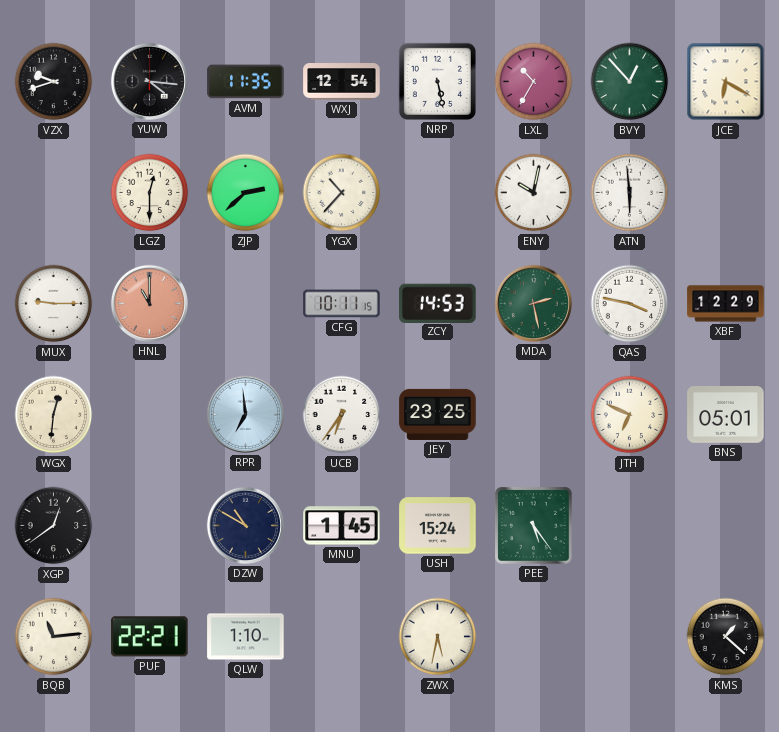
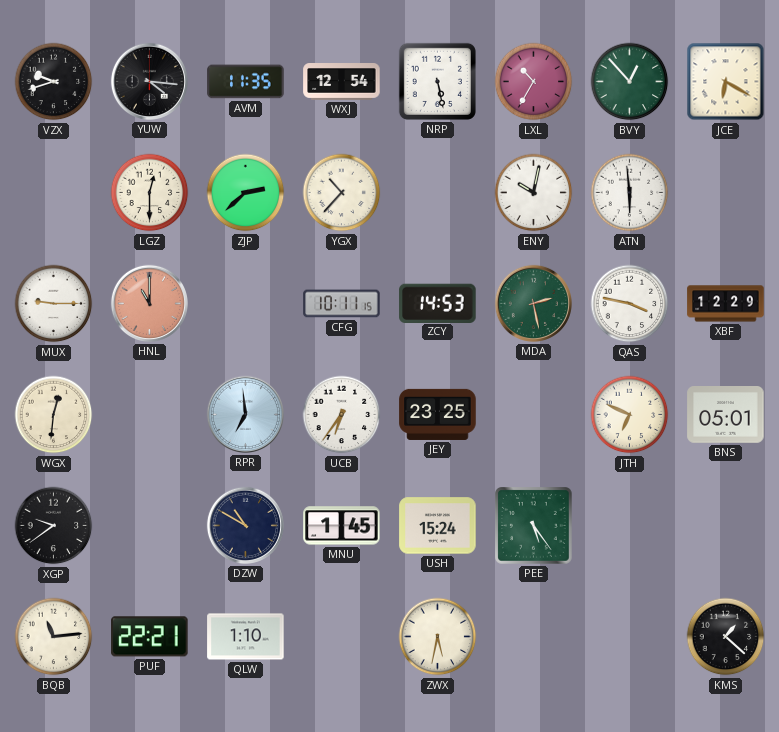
XGP: 12:39 -> 9:39 (54, 526)
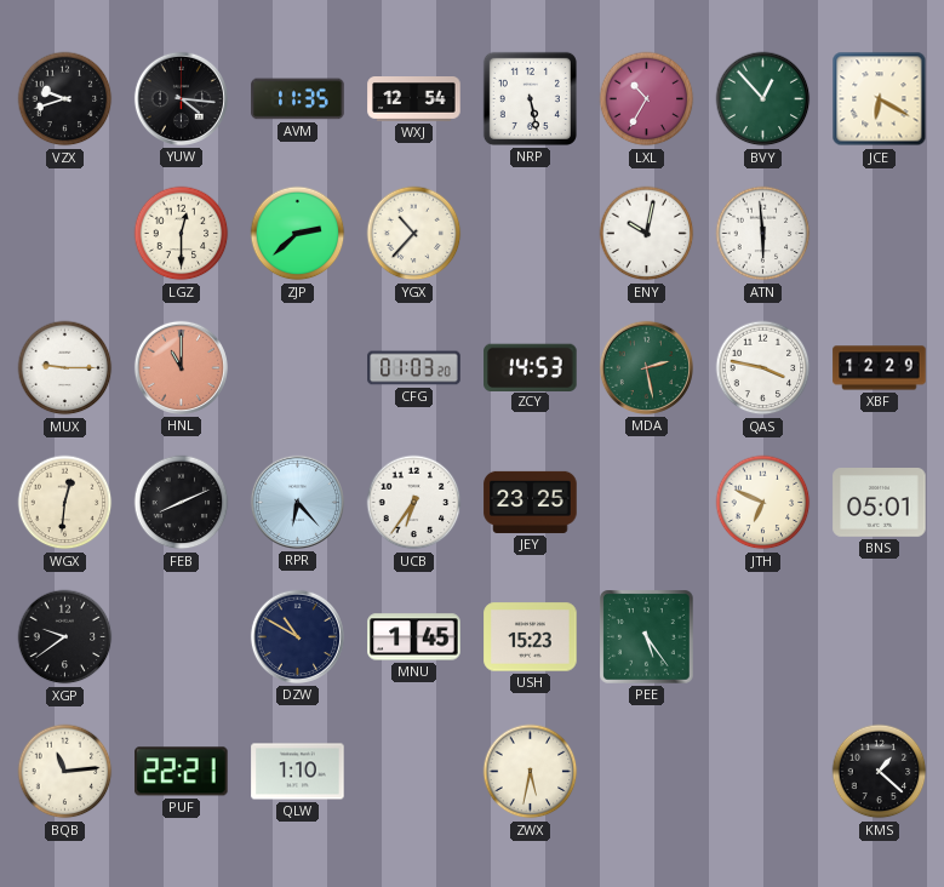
CFG: 10:11 -> 01:03 (414, 368)
FEB: none -> 8:11 (182, 503)
RPR: 6:59 -> 6:23 (297, 502)
USH: 15:24 -> 15:23 (531, 637)
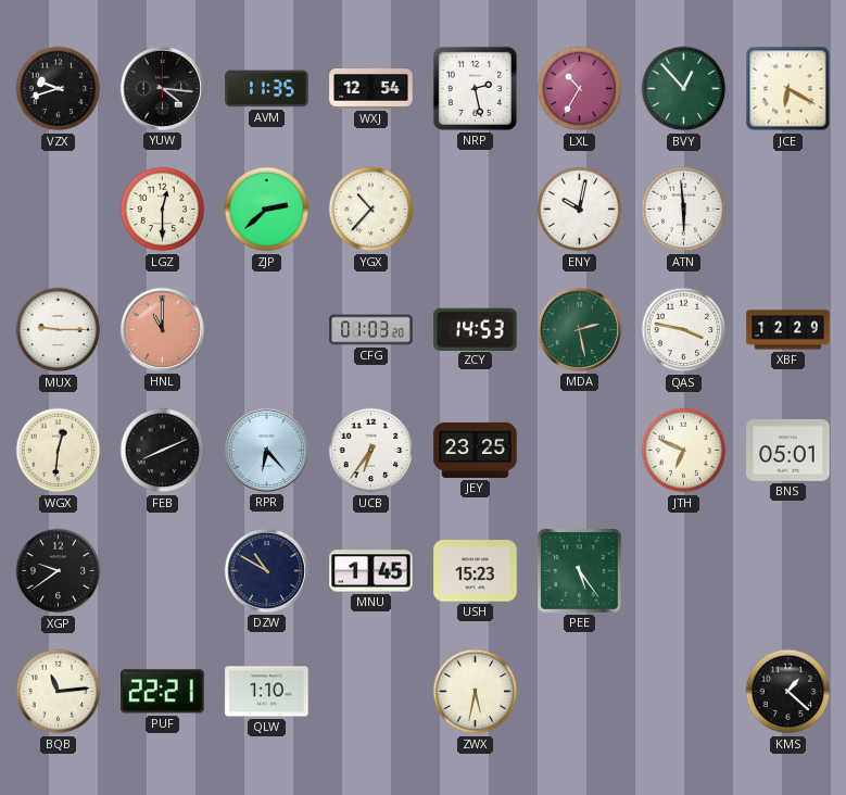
NRP: 5:28 -> 2:28 (475, 88)
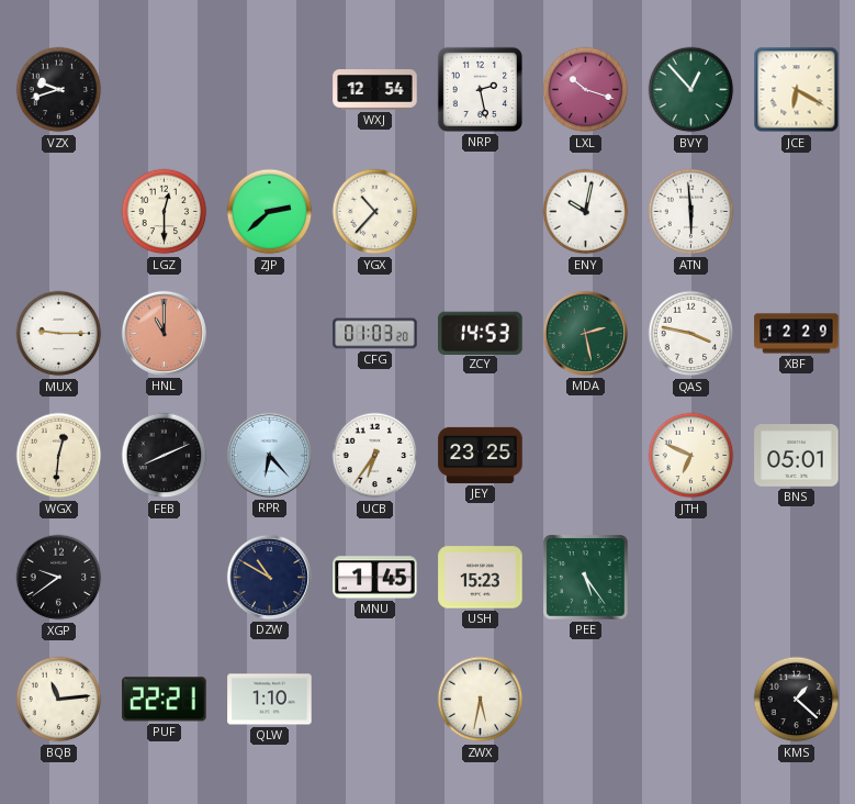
YUW: 4:16 -> none (162, 88)
AVM: 11:35 -> none (267, 89)
LXL: 10:35 -> 10:18 (586, 90)
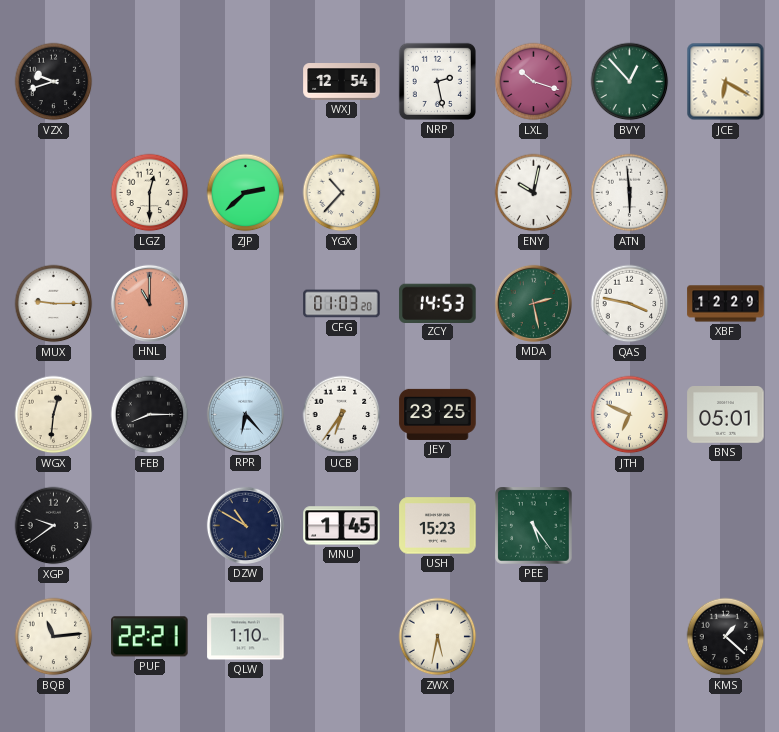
FEB: 8:11 -> 8:15 (150, 415)
